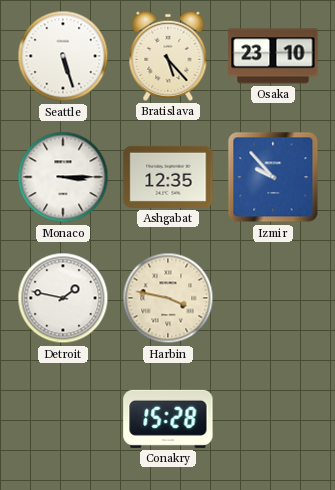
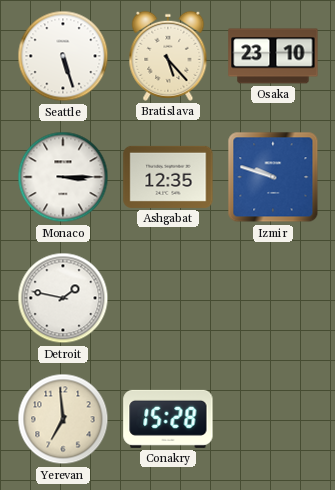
Izmir: 9:53 -> 9:48 (273, 177)
Harbin: 3:47 -> none (168, 298)
Yerevan: none -> 6:59 (63, 419)
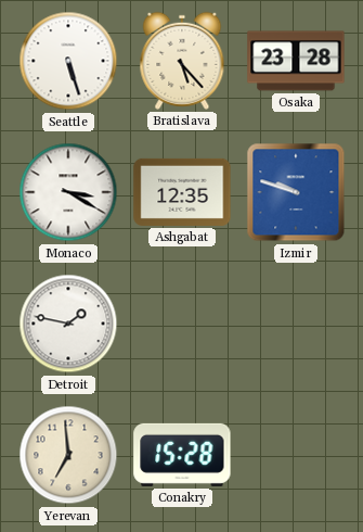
Osaka: 23:10 -> 23:28 (296, 61)
Monaco: 3:15 -> 3:20 (68, 192)
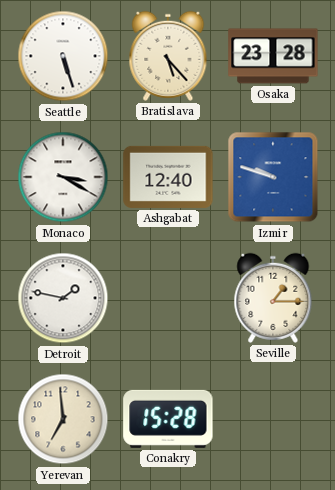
Ashgabat: 12:35 -> 12:40 (168, 177)
Seville: none -> 1:15 (273, 298)
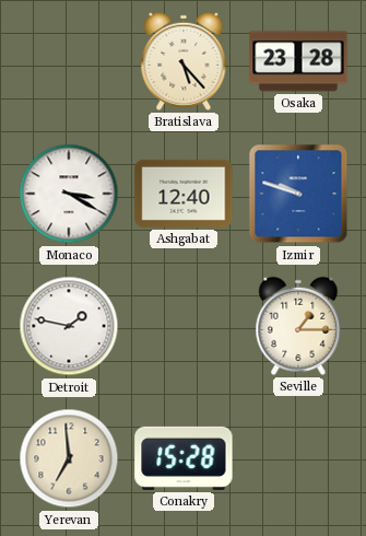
Seattle: 5:27 -> none (63, 56)
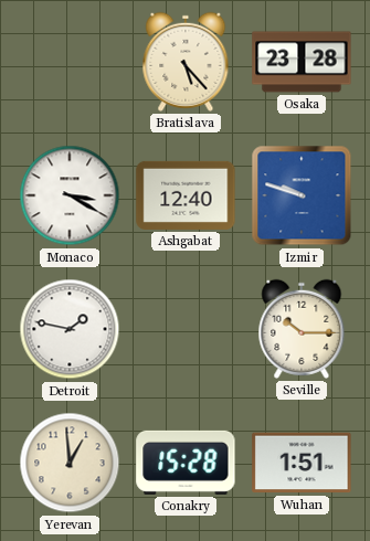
Seville: 1:15 -> 10:15 (302, 329)
Yerevan: 6:59 -> 12:59 (70, 463)
Wuhan: none -> 1:51 (302, 463)
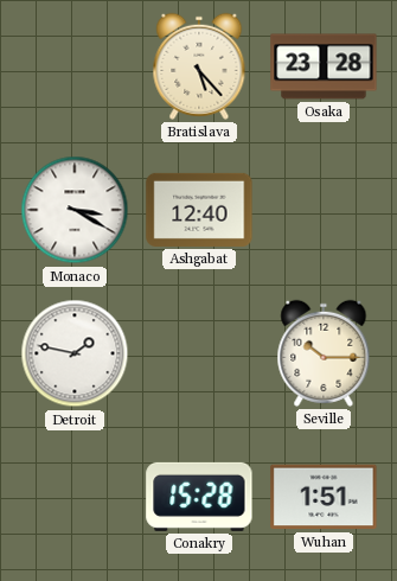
Izmir: 9:48 -> none (302, 195)
Yerevan: 12:59 -> none (70, 463)
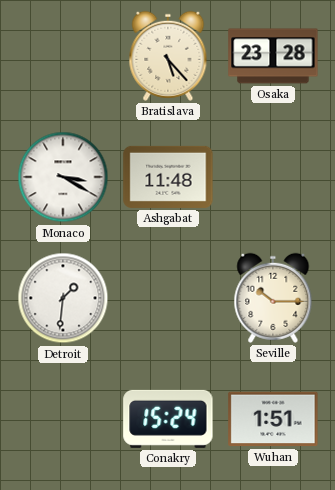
Ashgabat: 12:40 -> 11:48 (168, 177)
Detroit: 1:47 -> 1:31 (63, 298)
Conakry: 15:28 -> 15:24 (168, 419)
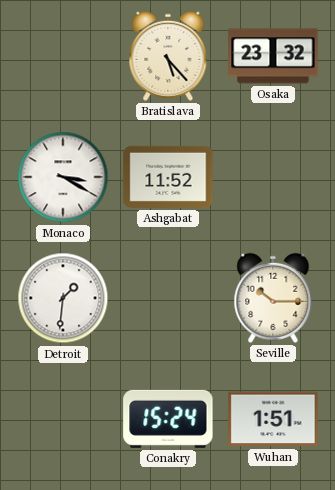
Osaka: 23:28 -> 23:32 (273, 56)
Ashgabat: 11:48 -> 11:52 (168, 177)
